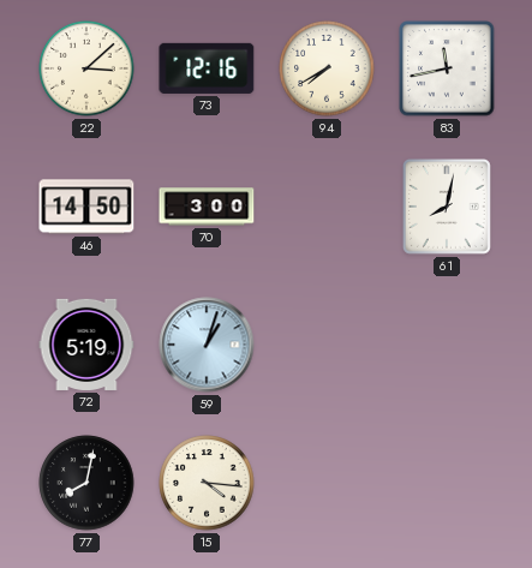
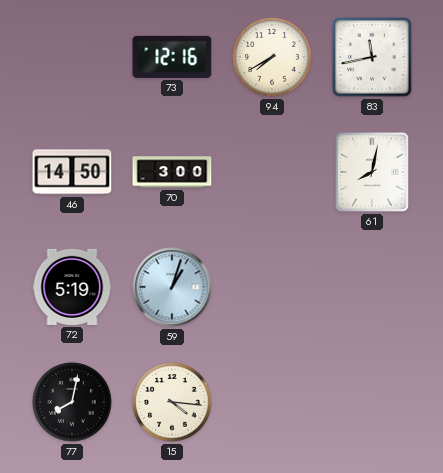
22: 3:08 -> none (86, 68)
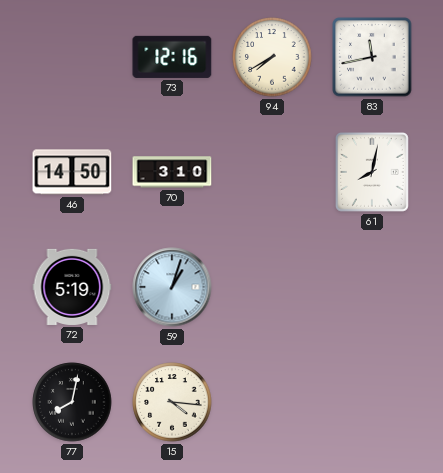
70: 3:00 -> 3:10 (172, 172)
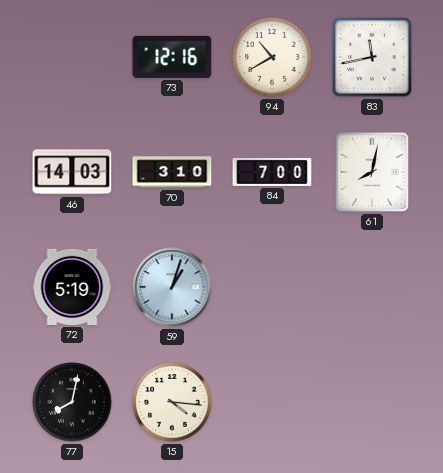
94: 7:40 -> 10:40 (272, 57)
46: 14:50 -> 14:03 (72, 172)
84: none -> 7:00 (272, 172)
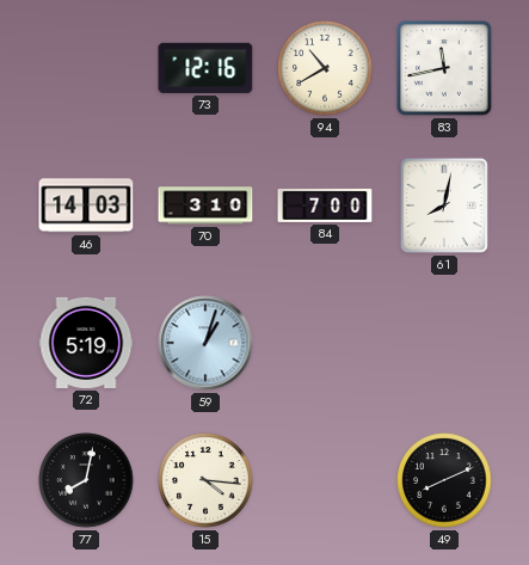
49: none -> 8:11 (444, 480)
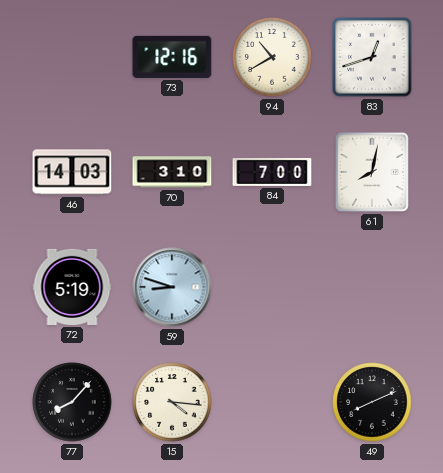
83: 11:43 -> 12:42 (372, 57)
59: 1:03 -> 8:48 (172, 287)
77: 8:02 -> 8:07 (72, 402)
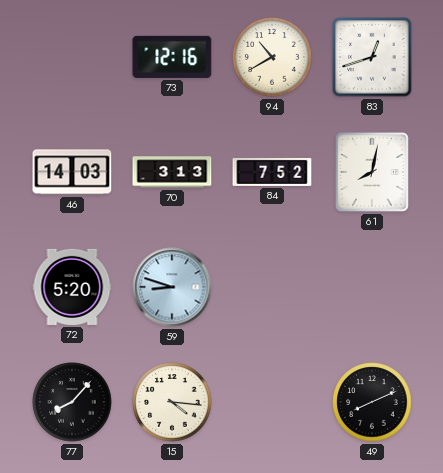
70: 3:10 -> 3:13 (172, 172)
84: 7:00 -> 7:52 (272, 172)
72: 5:19 -> 5:20 (72, 287)
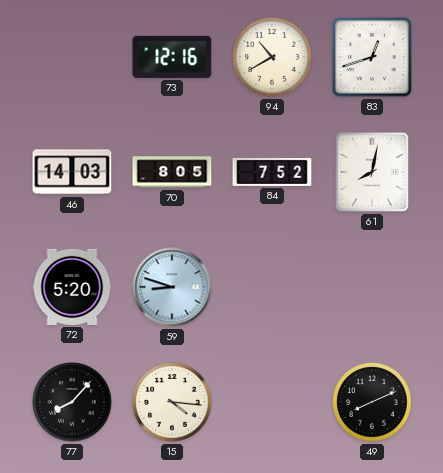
70: 3:13 -> 8:05 (172, 172)
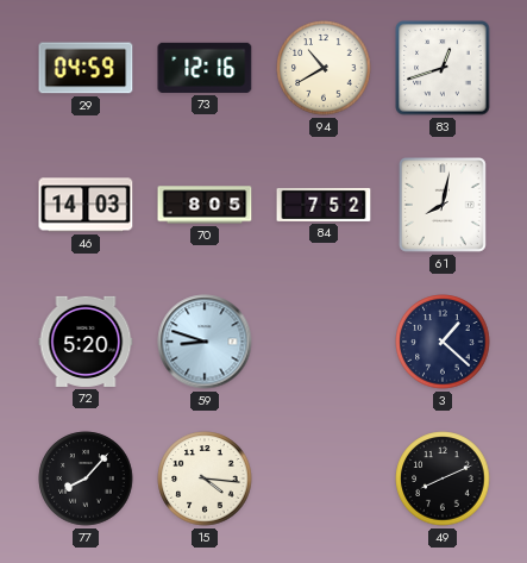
29: none -> 04:59 (86, 68)
3: none -> 1:22 (443, 342)
